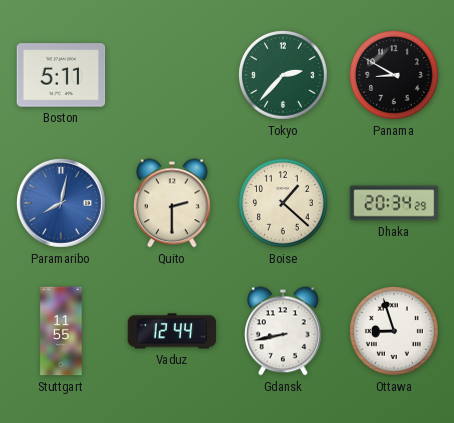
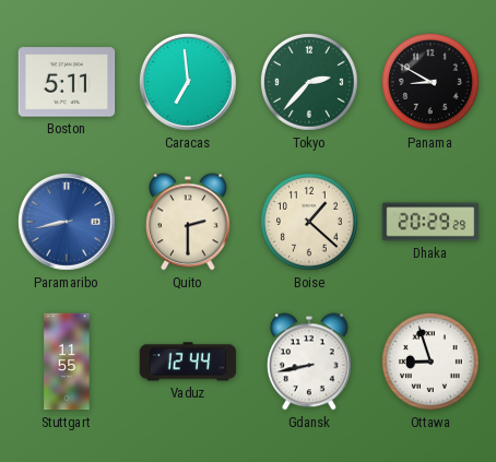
Caracas: none -> 6:59 (189, 83)
Paramaribo: 8:02 -> 8:43 (68, 223)
Dhaka: 20:34 -> 20:29 (430, 222)
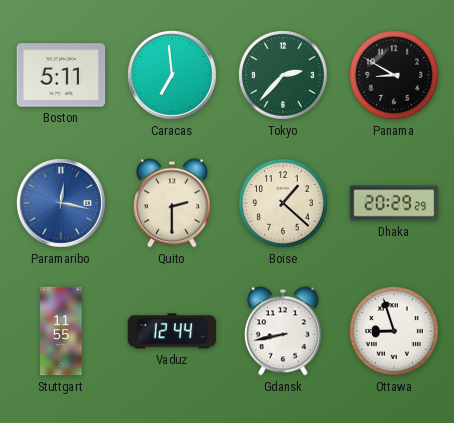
Paramaribo: 8:43 -> 12:17 (62, 204)
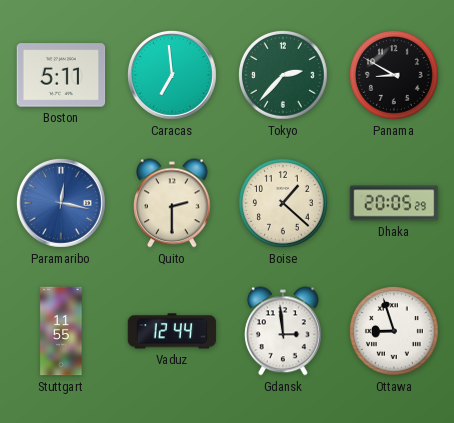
Dhaka: 20:29 -> 20:05 (394, 203)
Gdansk: 8:43 -> 2:59 (284, 331)
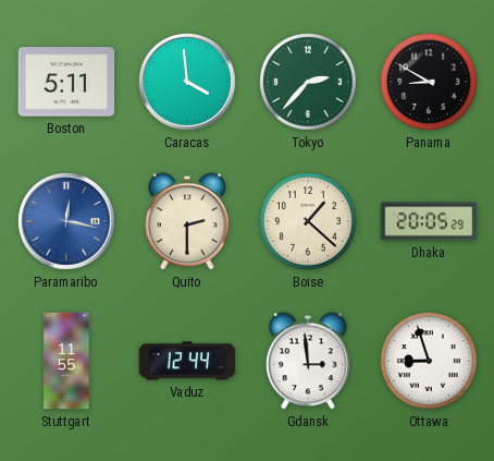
Caracas: 6:59 -> 3:59 (188, 83)
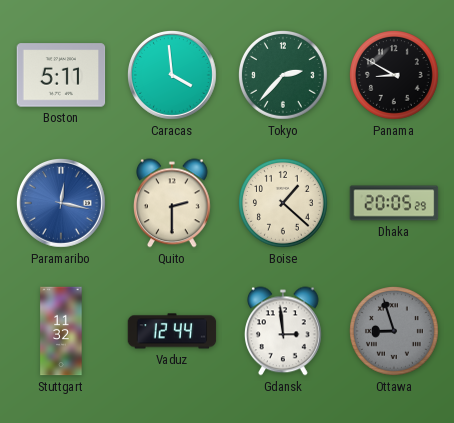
Stuttgart: 11:55 -> 11:32 (61, 331)
Ottawa dial: white -> grey (395, 332)
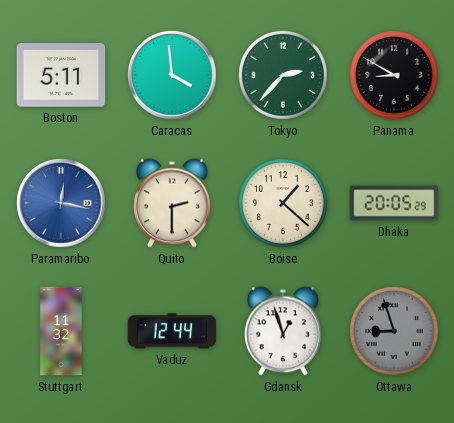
Gdansk: 2:59 -> 12:57 (284, 331)
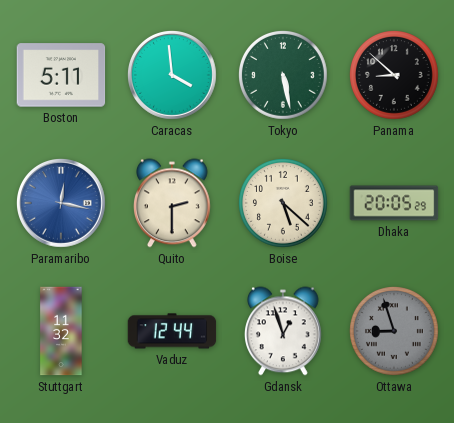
Tokyo: 2:37 -> 5:28 (284, 76)
Panama: 8:50 -> 8:52 (395, 76)
Boise: 1:22 -> 5:22 (284, 204)
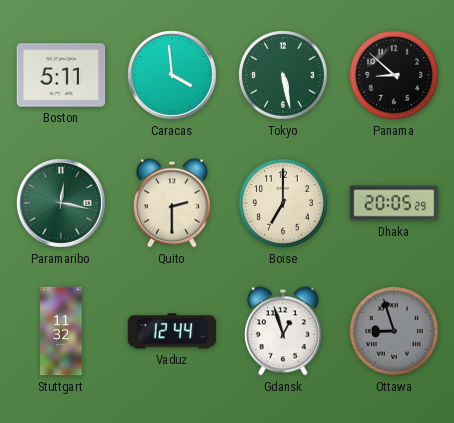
Paramaribo dial: blue -> green (62, 204)
Boise: 5:22 -> 7:00 (284, 204)
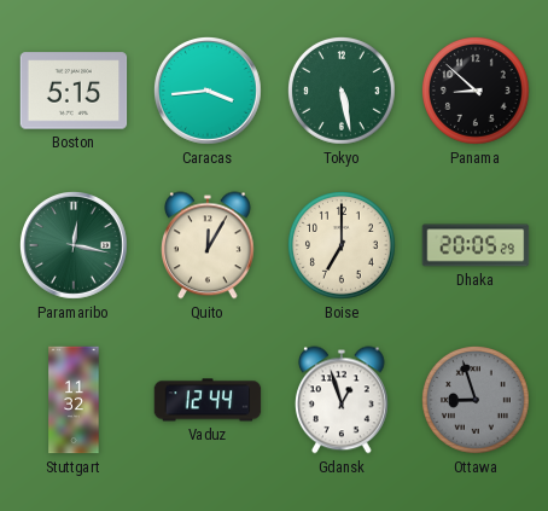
Boston: 5:11 -> 5:15 (74, 91)
Caracas: 3:59 -> 3:44 (209, 92)
Quito: 2:30 -> 12:05 (209, 245)
